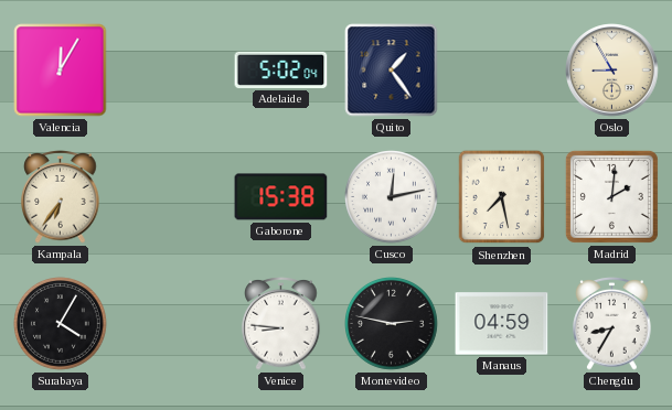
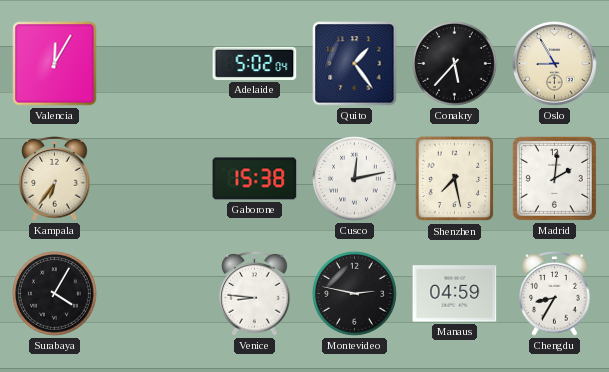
Conakry: none -> 5:37 (455, 64)
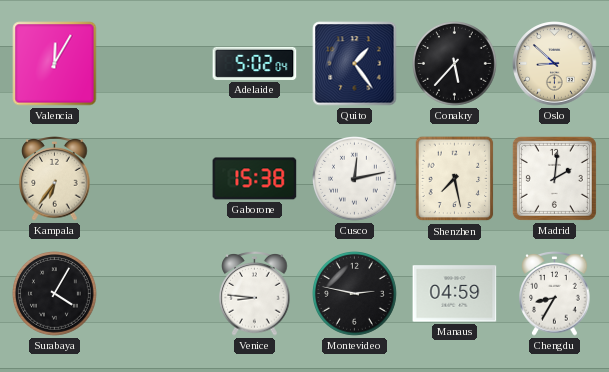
Oslo: 8:55 -> 8:52 (555, 64)
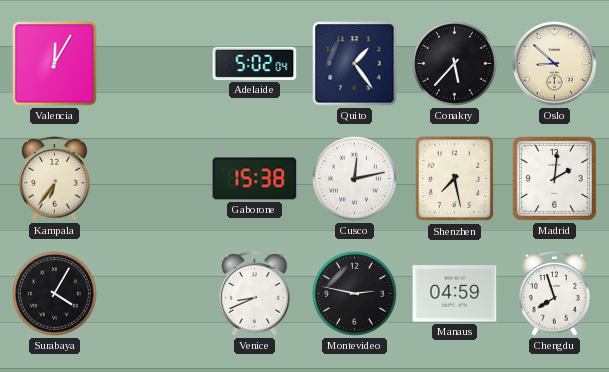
Venice: 8:46 -> 8:41 (255, 294)
Chengdu: 8:35 -> 7:57 (555, 294)
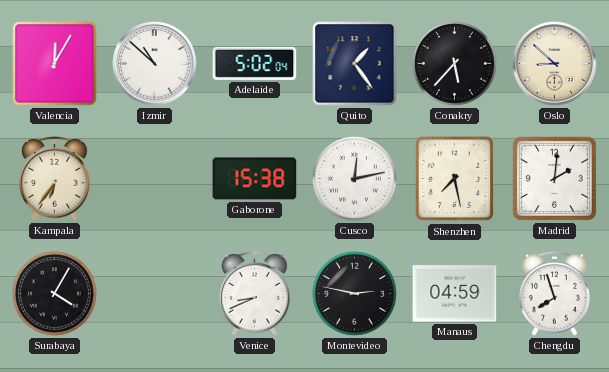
Izmir: none -> 10:52 (155, 64)
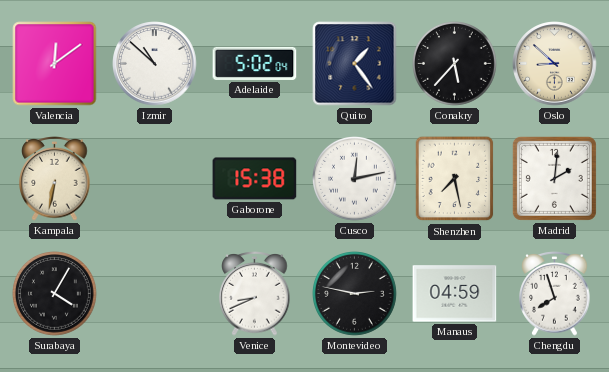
Valencia: 12:05 -> 12:09 (55, 64)
Kampala: 6:36 -> 6:32 (55, 179)
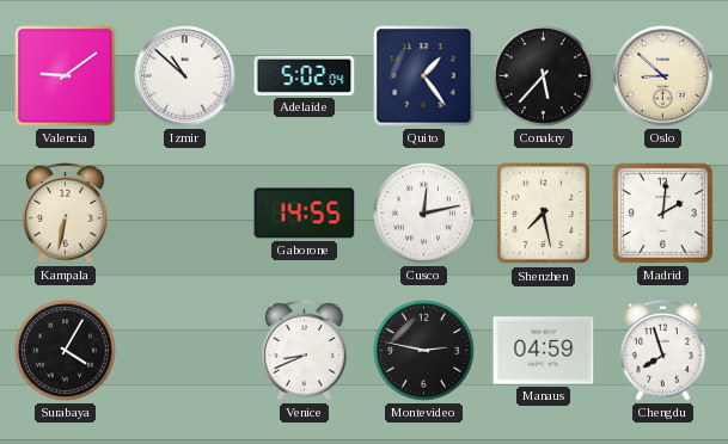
Valencia: 12:09 -> 9:09 (66, 76)
Gaborone: 15:38 -> 14:55 (305, 214)
